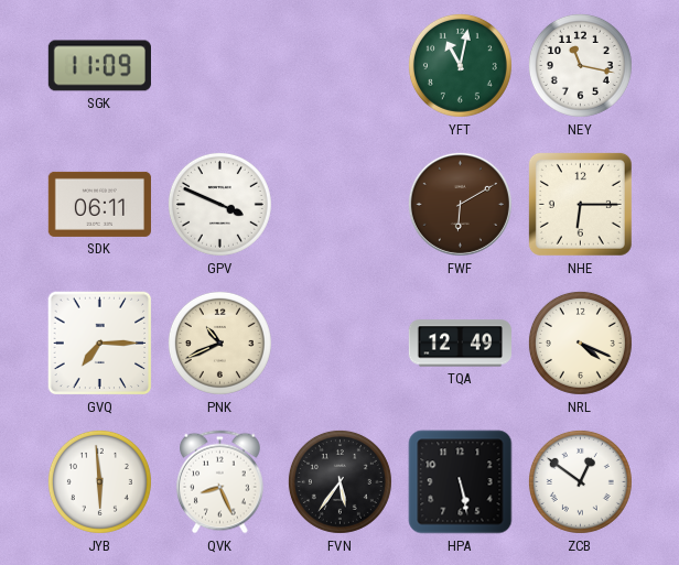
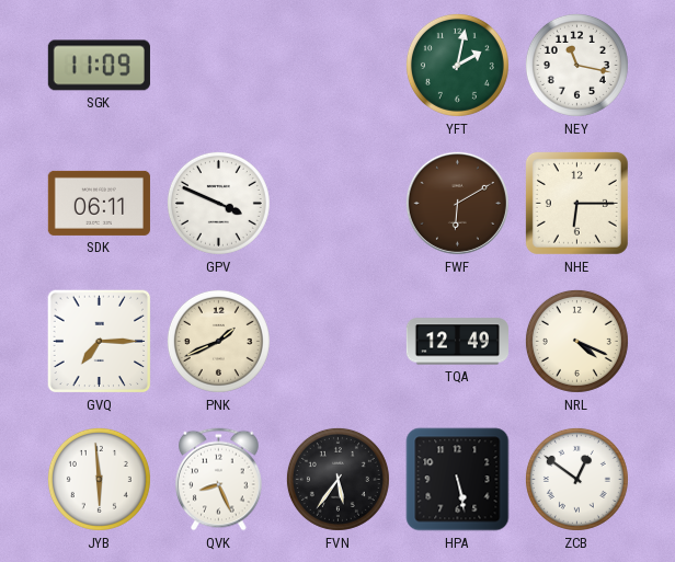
YFT: 11:02 -> 2:02 (457, 65)
PNK: 10:41 -> 1:41 (218, 341)
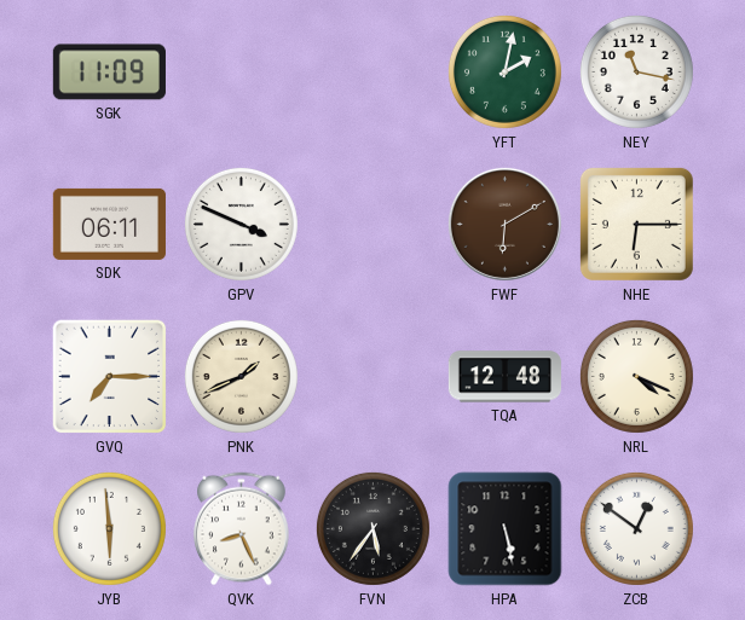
TQA: 12:49 -> 12:48 (504, 377)
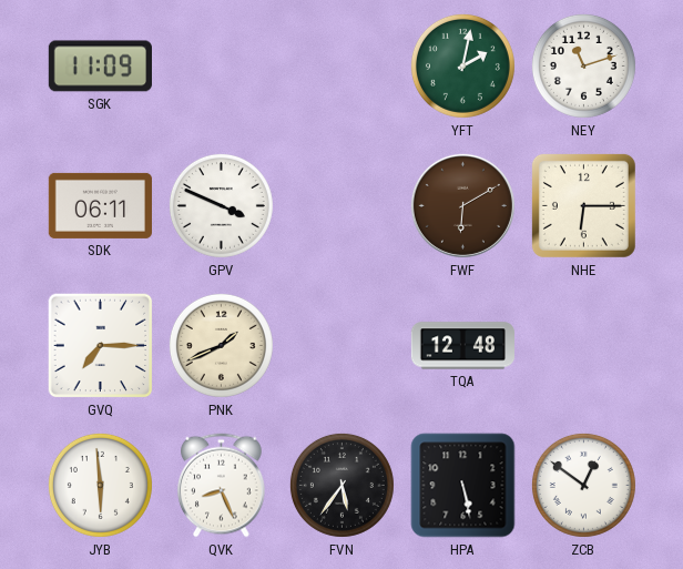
NEY: 11:17 -> 11:12 (583, 65)
NRL: 4:19 -> none (636, 376)
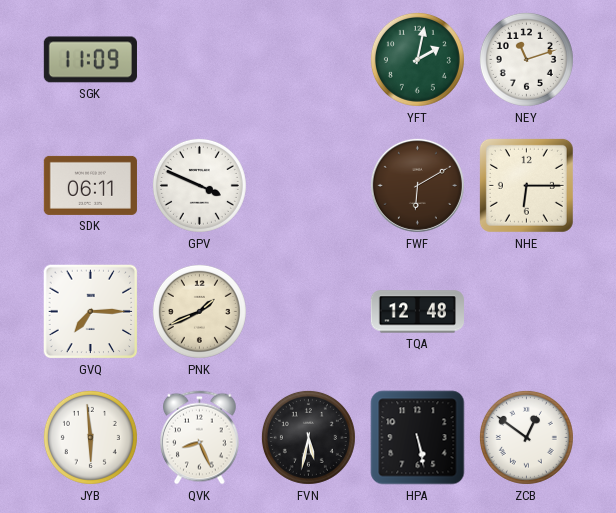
FVN: 5:36 -> 5:32 (308, 437)
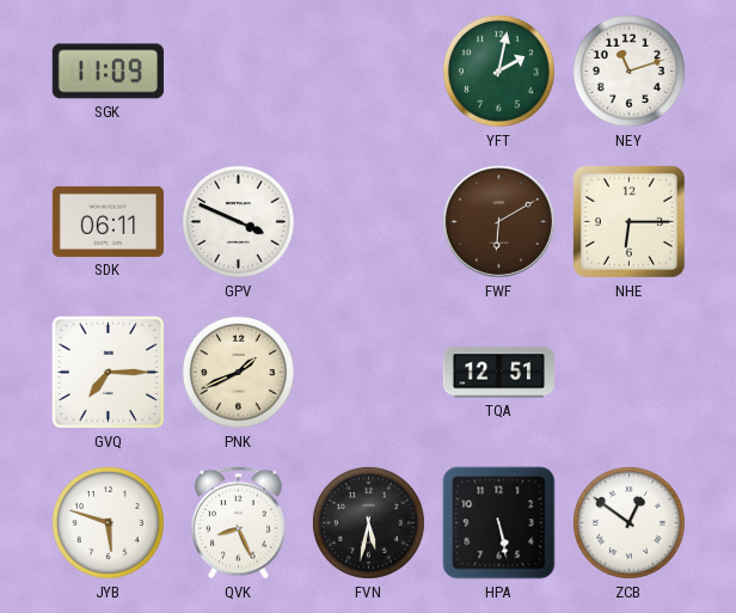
TQA: 12:48 -> 12:51 (498, 373)
JYB: 5:59 -> 5:48 (108, 522)
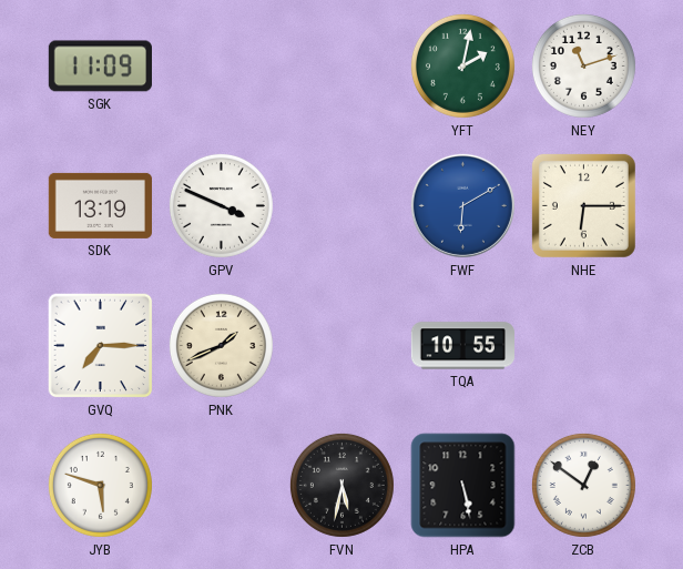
SDK: 06:11 -> 13:19 (100, 205)
FWF dial: brown -> blue (462, 205)
TQA: 12:51 -> 10:55 (462, 346)
QVK: 8:26 -> none (239, 523)
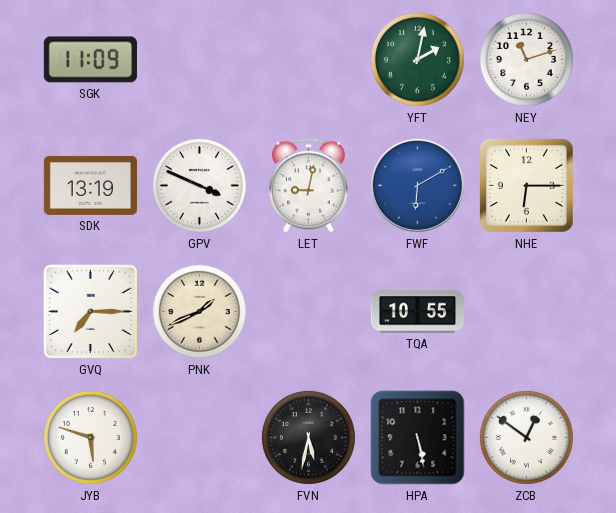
LET: none -> 9:02 (309, 186)
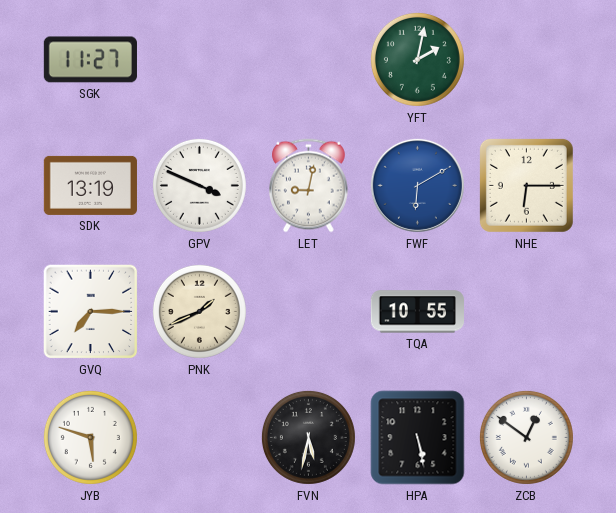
SGK: 11:09 -> 11:27 (90, 60)
NEY: 11:12 -> none (526, 59)
